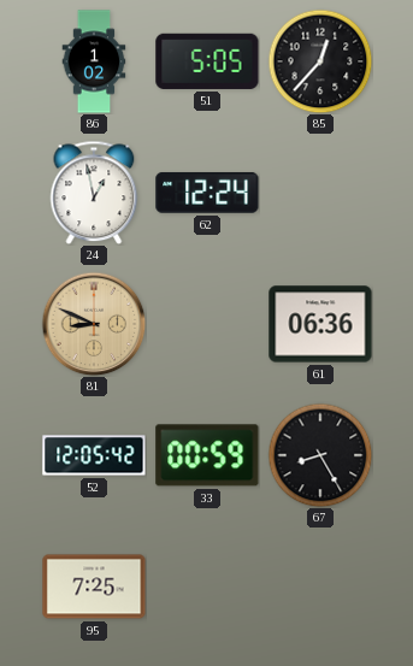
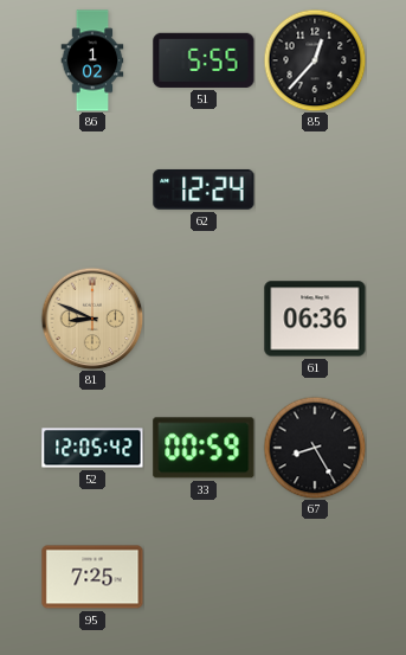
51: 5:05 -> 5:55 (204, 60)
24: 12:58 -> none (94, 193)
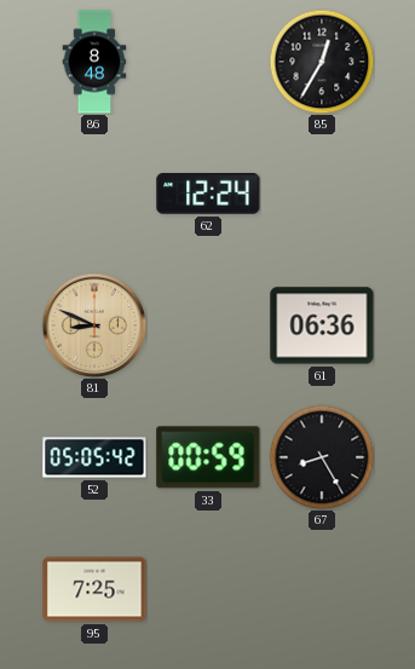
86: 1:02 -> 8:48 (94, 62)
51: 5:55 -> none (204, 60)
85: 12:37 -> 12:35 (322, 62)
52: 12:05 -> 05:05 (94, 457)
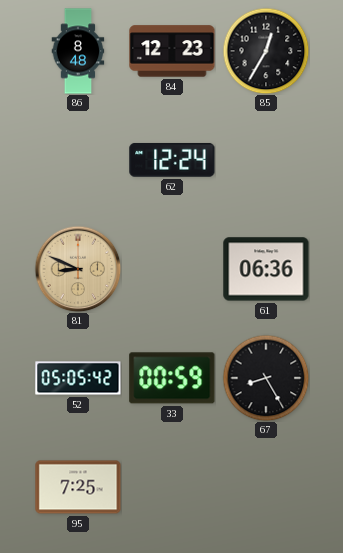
84: none -> 12:23 (172, 51)
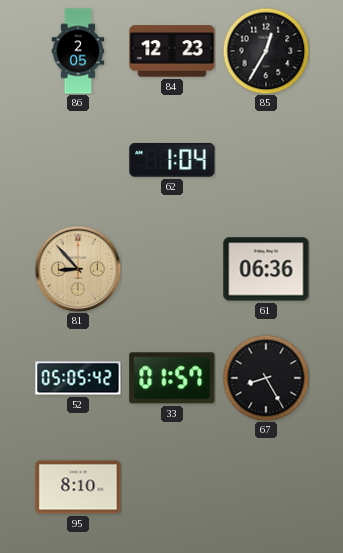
86: 8:48 -> 2:05 (78, 51)
62: 12:24 -> 1:04 (172, 160)
81: 8:49 -> 8:53 (78, 269)
33: 00:59 -> 01:57 (172, 378)
95: 7:25 -> 8:10 (78, 487)
